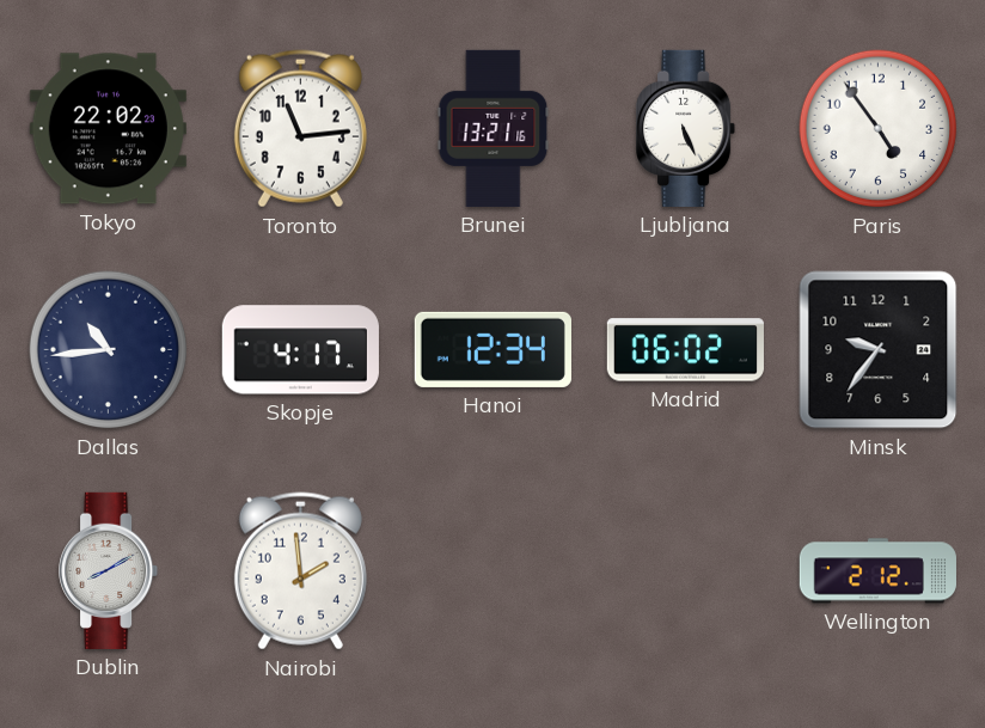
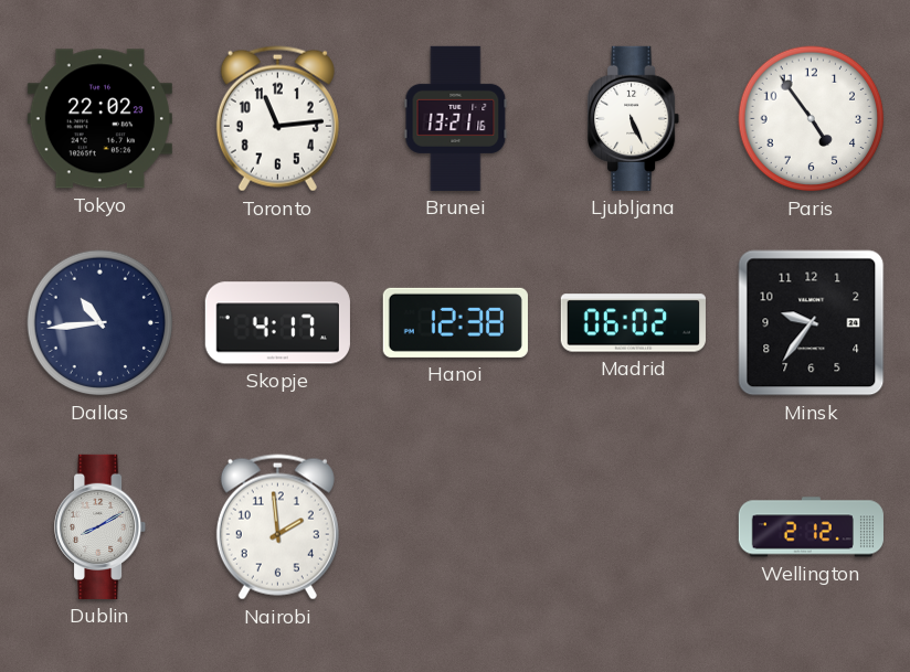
Hanoi: 12:34 -> 12:38 (455, 322)
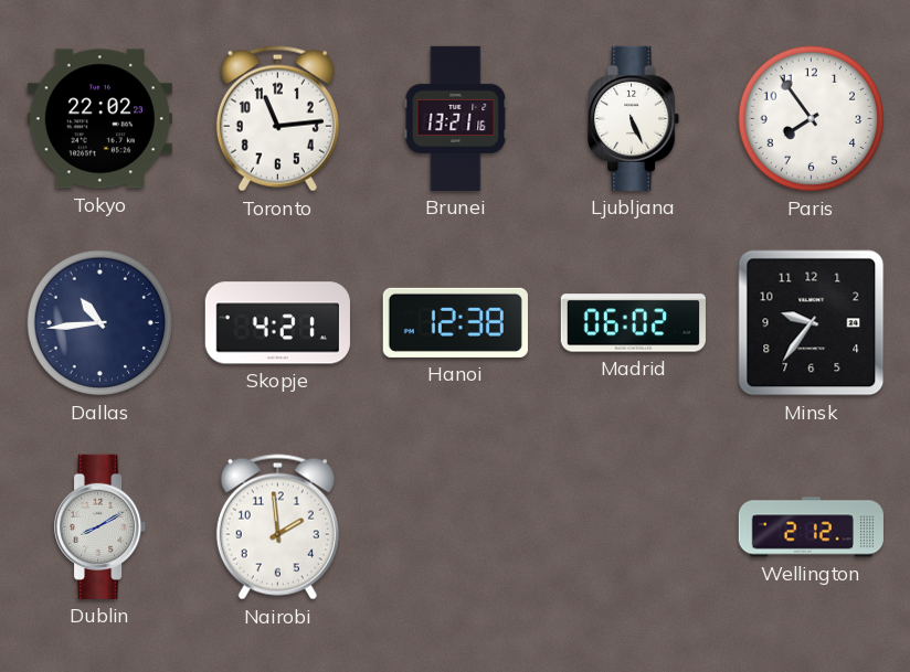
Paris: 4:54 -> 7:54 (812, 119)
Skopje: 4:17 -> 4:21 (277, 323)
